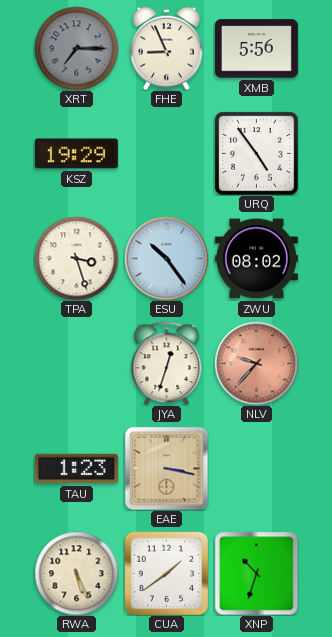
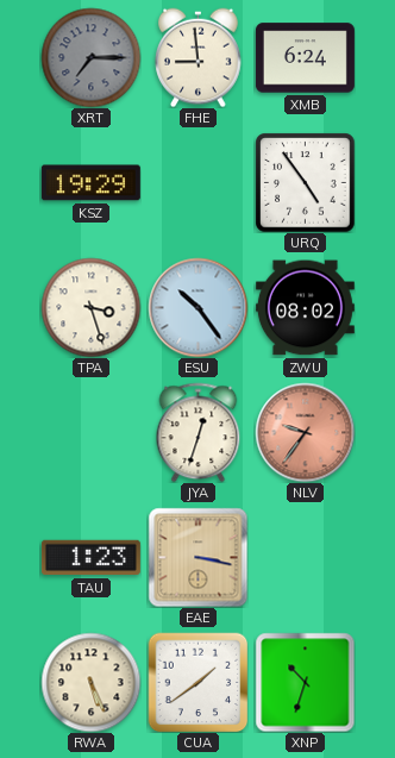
FHE: 8:56 -> 8:59 (199, 57)
XMB: 5:56 -> 6:24 (305, 58)
NLV: 9:37 -> 9:36 (305, 432)
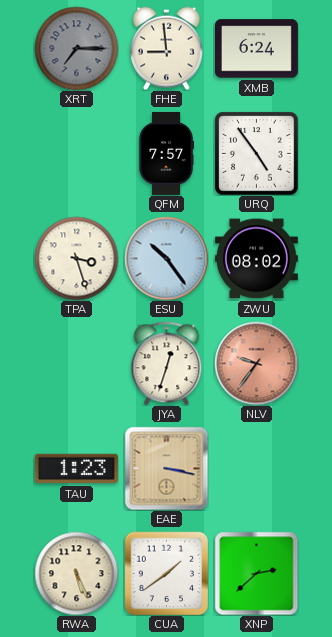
KSZ: 19:29 -> none (90, 183)
QFM: none -> 7:57 (166, 153)
XNP: 10:33 -> 2:38 (256, 573)
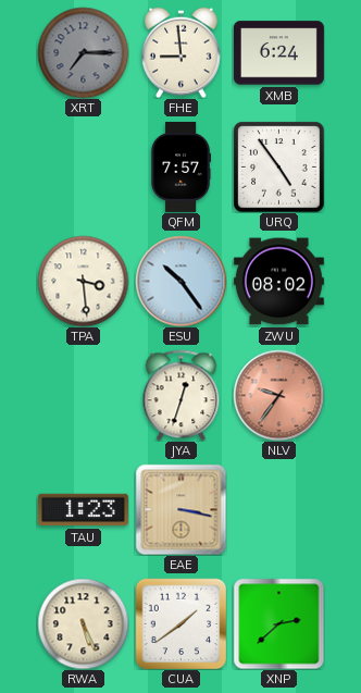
TPA: 3:27 -> 3:29 (83, 281)
